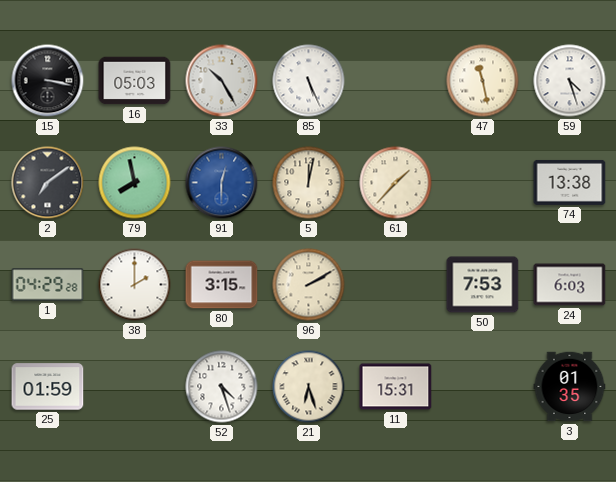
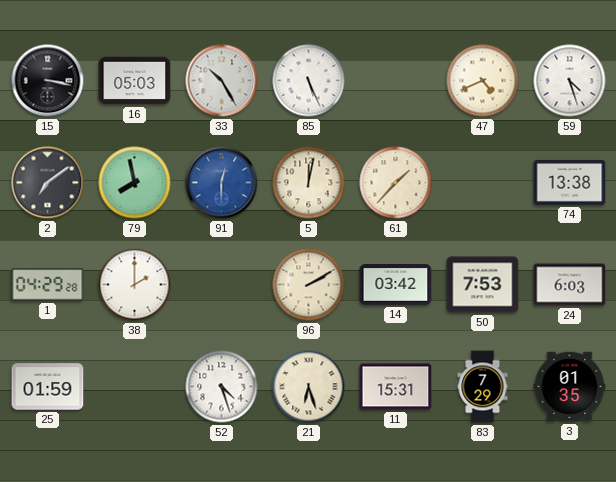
47: 11:28 -> 4:41 (483, 81)
80: 3:15 -> none (222, 285)
14: none -> 03:42 (396, 285)
83: none -> 7:29 (483, 387)
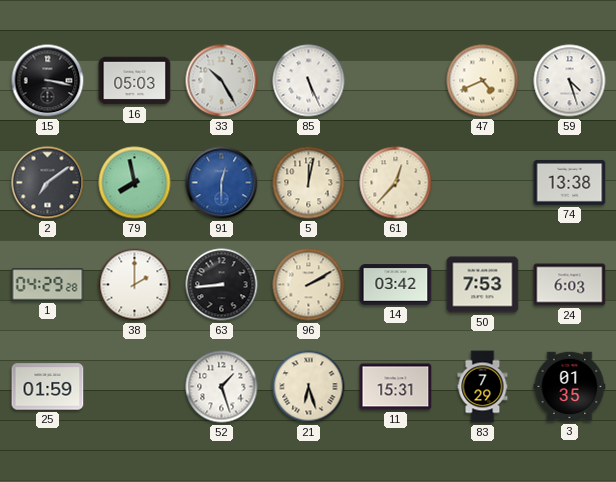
61: 1:37 -> 12:37 (396, 183)
63: none -> 8:44 (222, 285)
52: 4:27 -> 1:27 (222, 387)
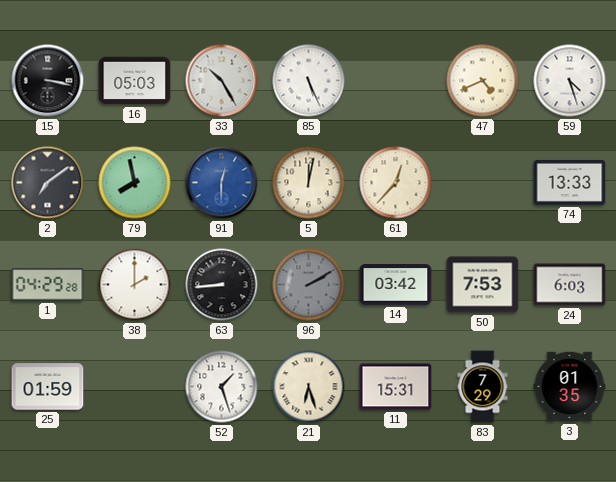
74: 13:38 -> 13:33 (570, 182)
96 dial: cream -> grey (309, 285)
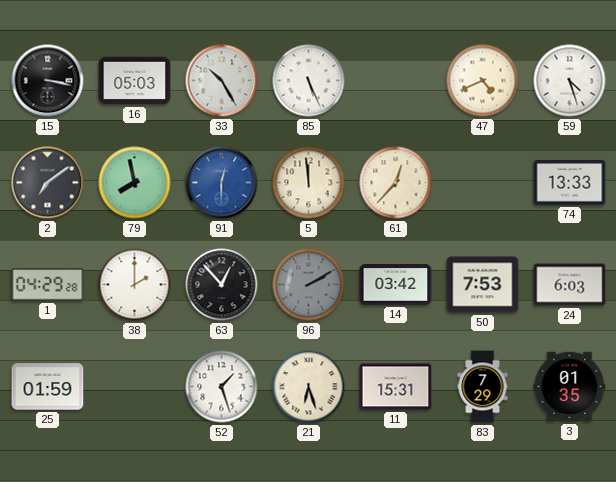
5: 12:02 -> 11:59 (309, 183)
63: 8:44 -> 12:53 (222, 285)
